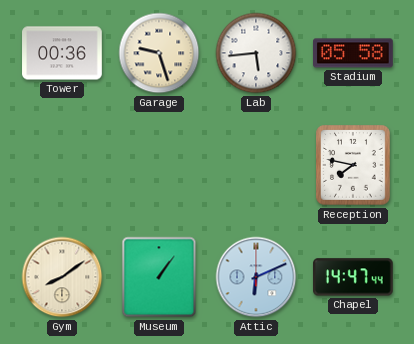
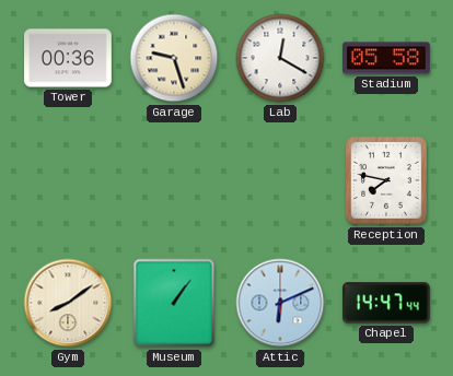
Lab: 5:44 -> 12:20 (280, 58)
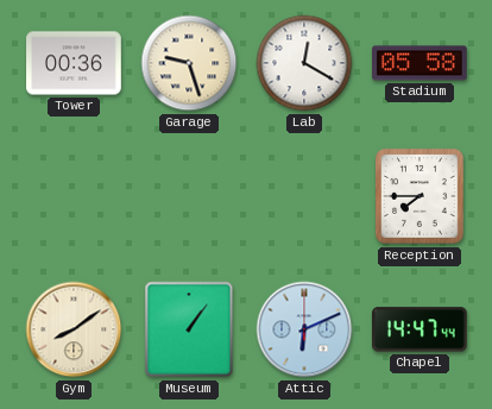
Reception: 7:47 -> 7:45 (420, 196)
